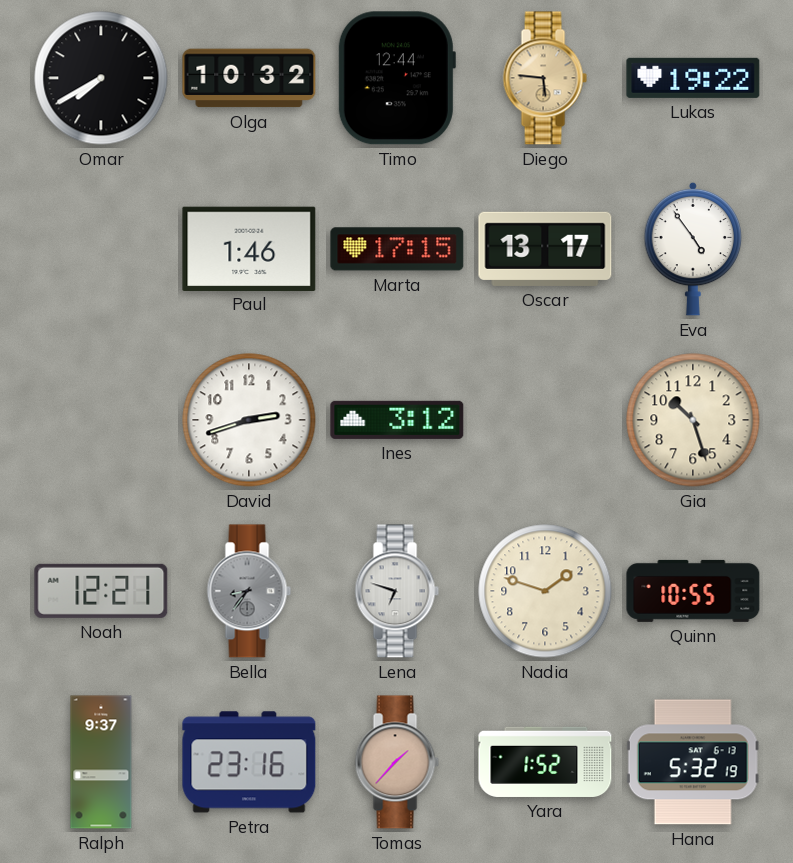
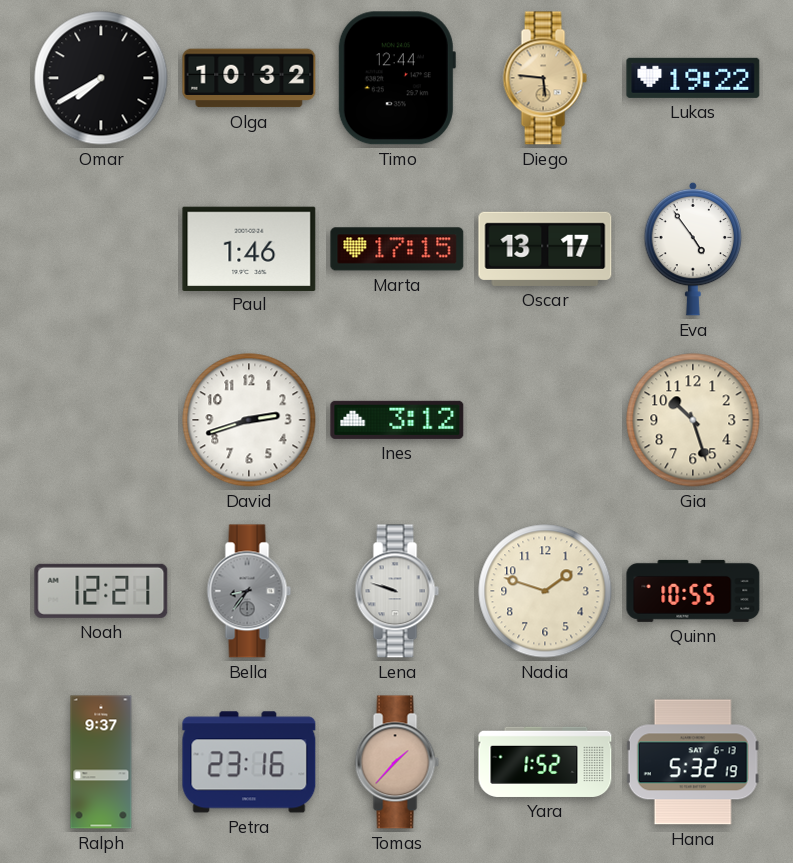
Lena: 6:48 -> 9:48 (397, 591)
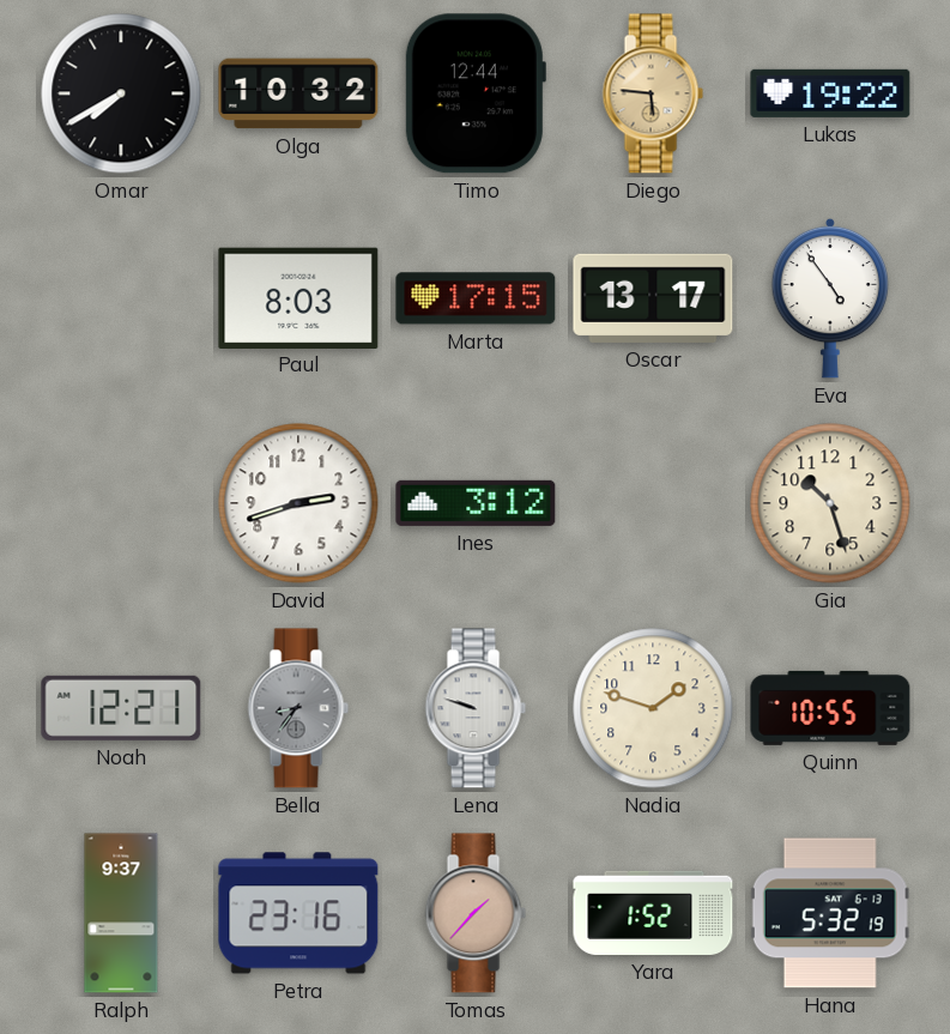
Paul: 1:46 -> 8:03 (298, 297)
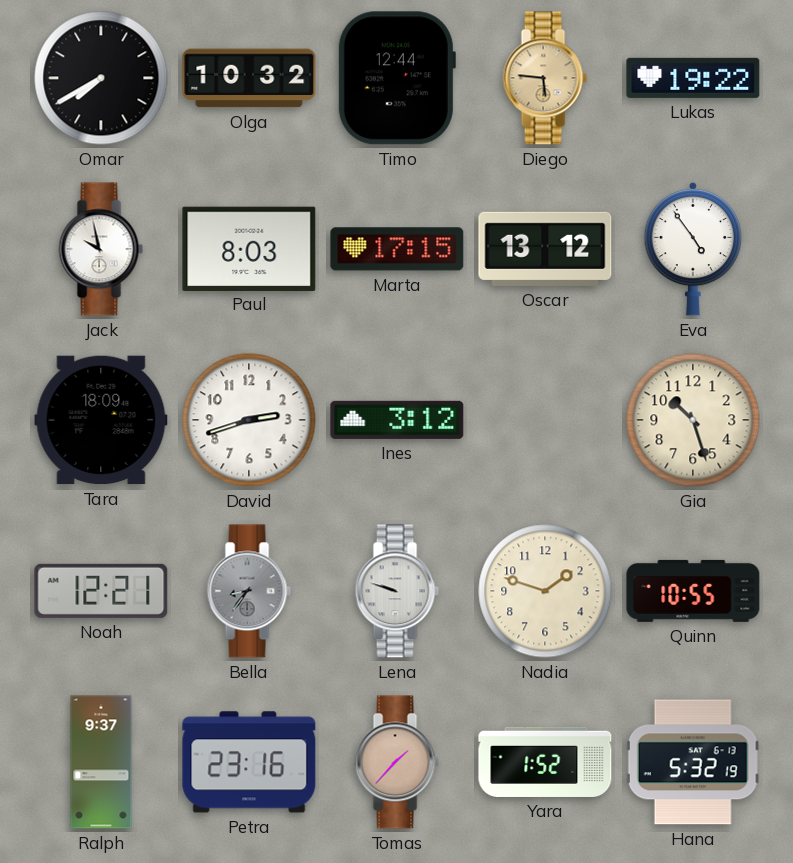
Jack: none -> 9:58 (101, 249)
Oscar: 13:17 -> 13:12 (545, 249)
Tara: none -> 18:09 (101, 420)
